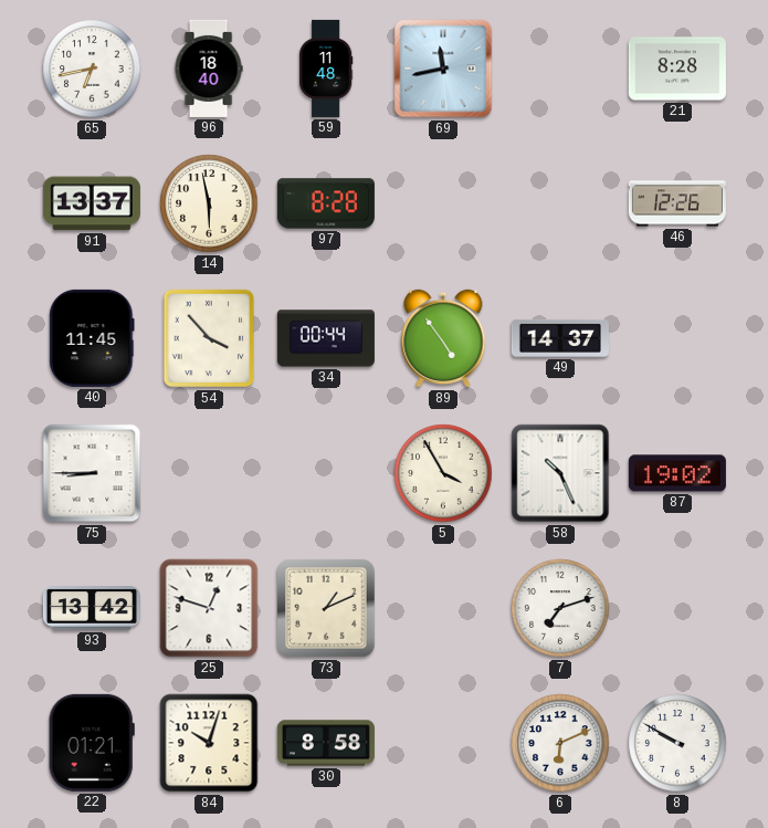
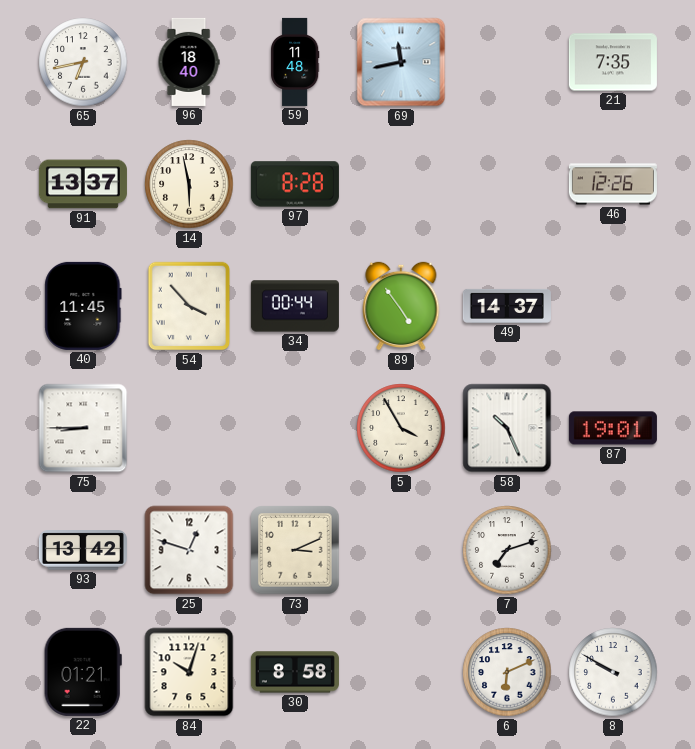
21: 8:28 -> 7:35 (613, 62)
87: 19:02 -> 19:01 (613, 428)
73: 1:11 -> 3:11 (295, 550)
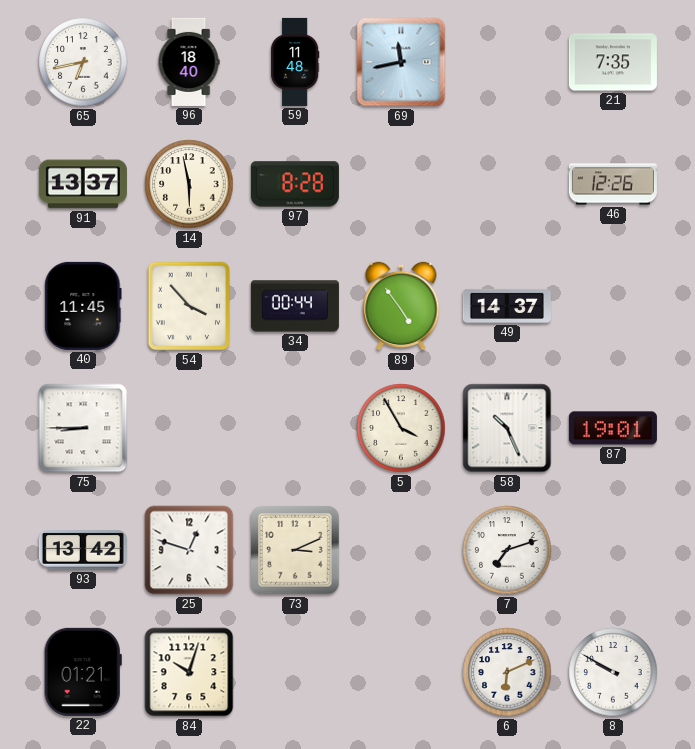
30: 8:58 -> none (295, 672)
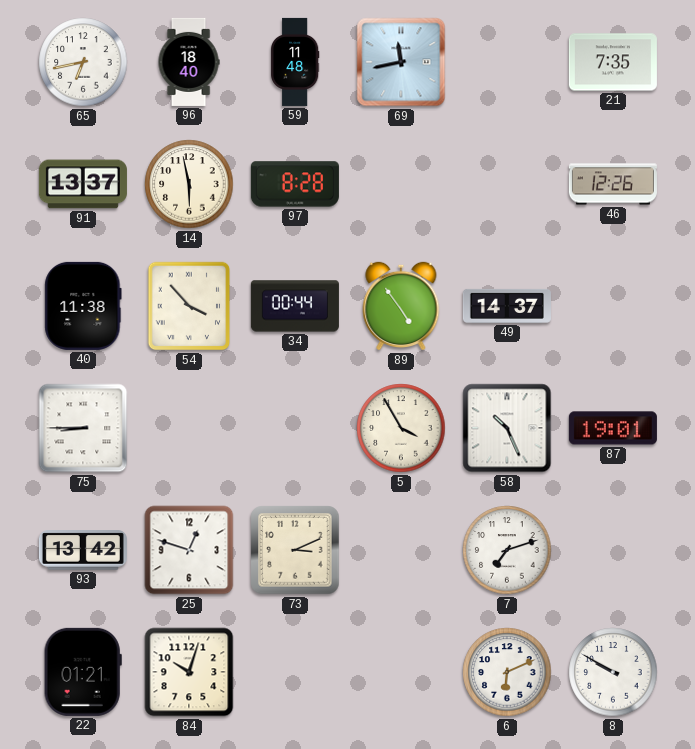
40: 11:45 -> 11:38 (83, 306)
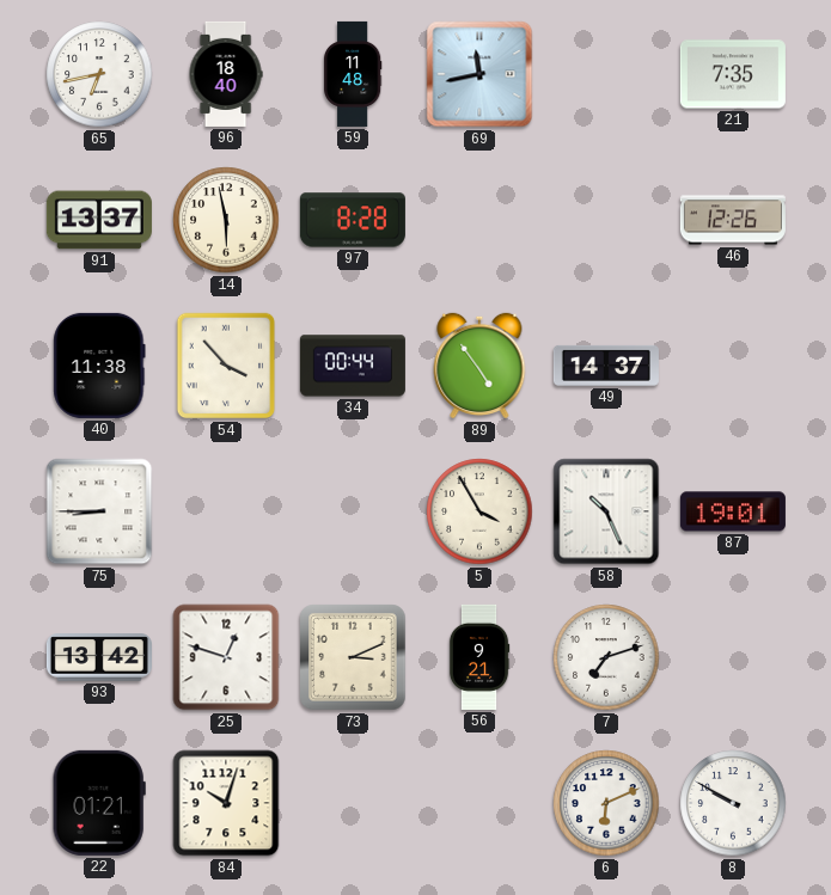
56: none -> 9:21 (479, 657)
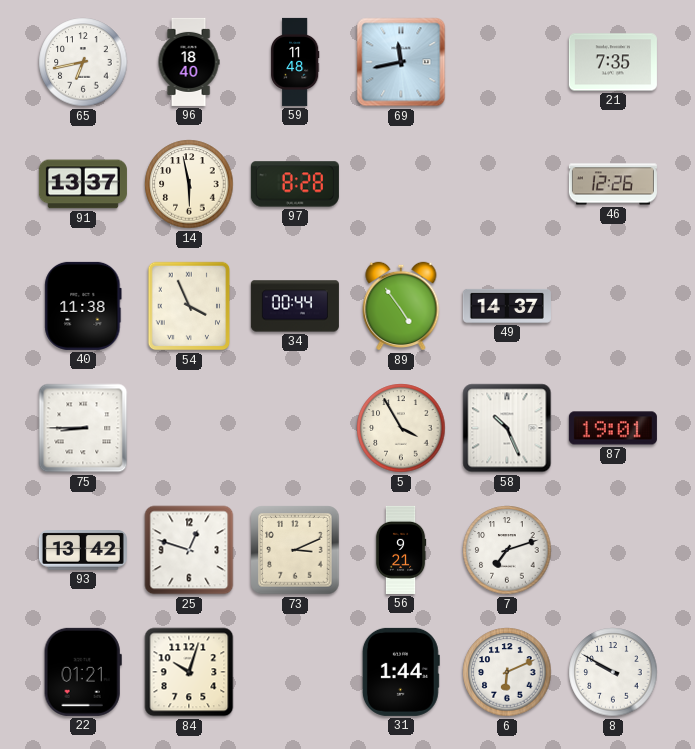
54: 3:53 -> 3:56 (189, 306)
31: none -> 1:44 (401, 672)
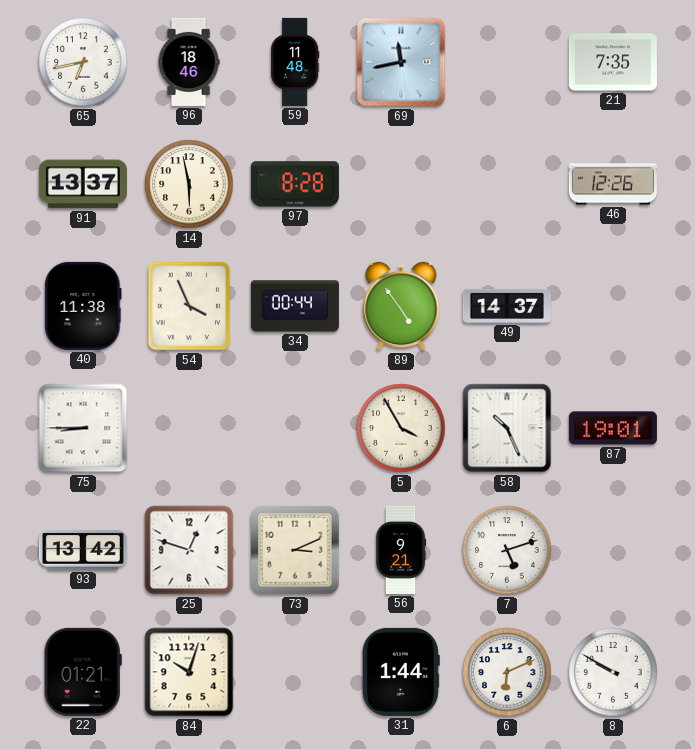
96: 18:40 -> 18:46 (189, 62)
7: 7:12 -> 5:12 (507, 550)
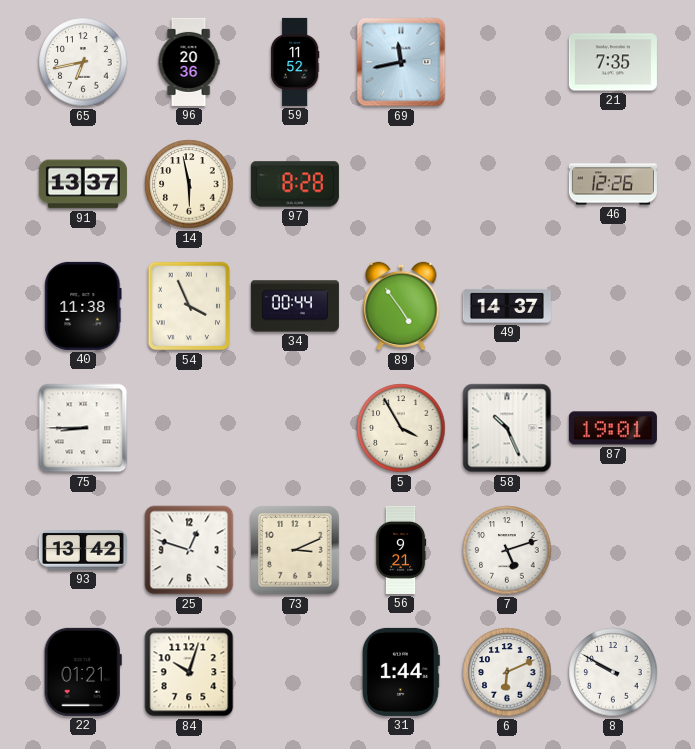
96: 18:46 -> 20:36 (189, 62)
59: 11:48 -> 11:52 (295, 62)
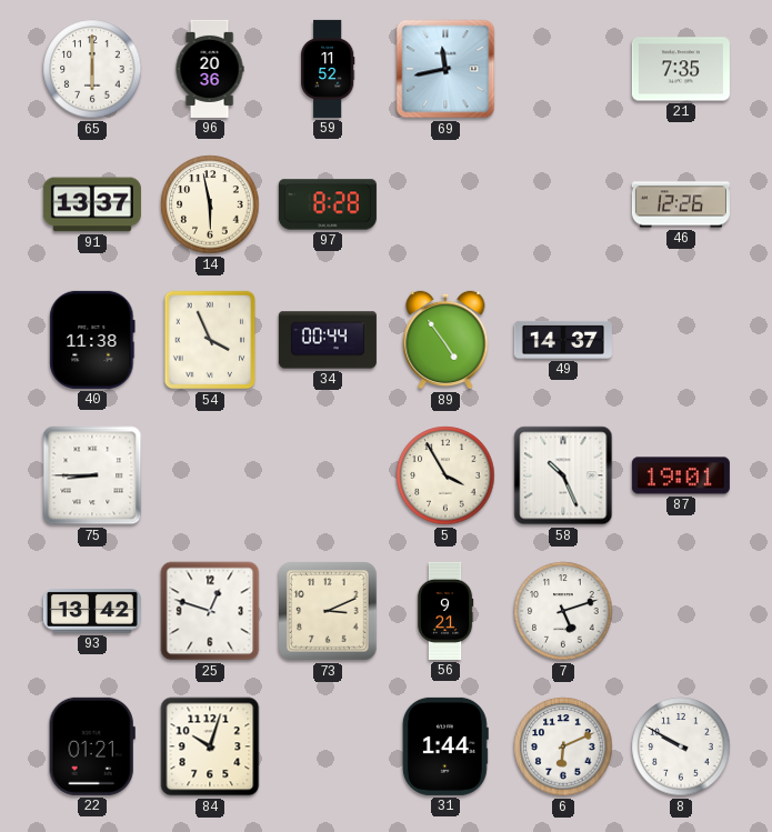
65: 6:43 -> 6:00 (92, 69)
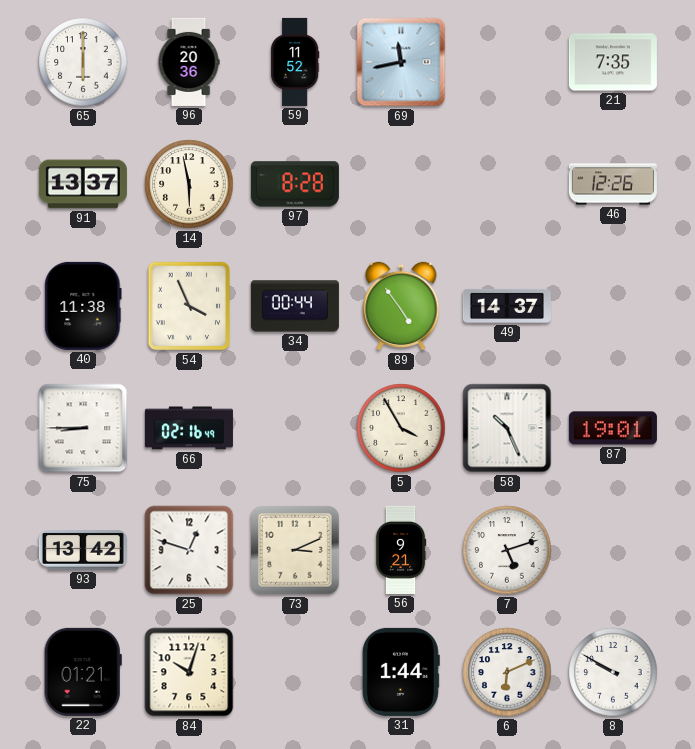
66: none -> 02:16 (189, 428)
